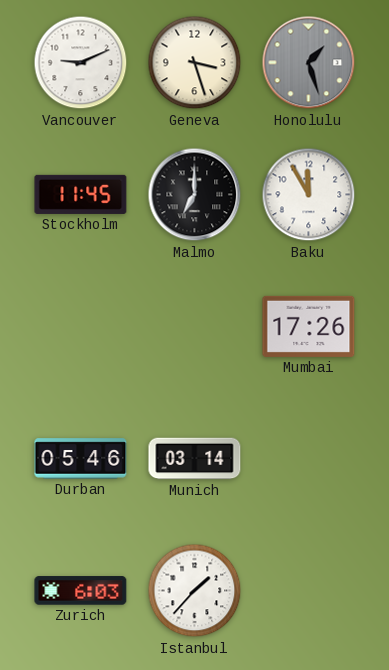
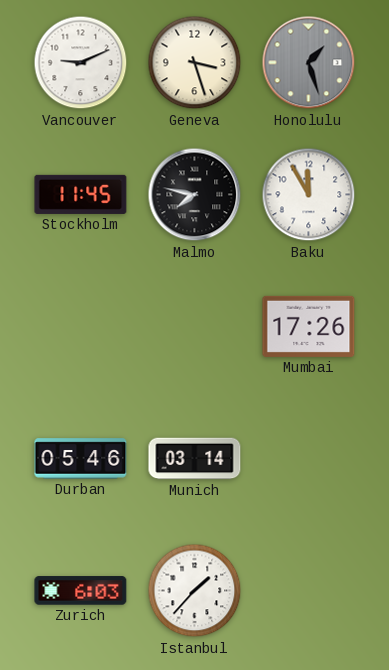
Malmo: 7:00 -> 7:47 (195, 195)
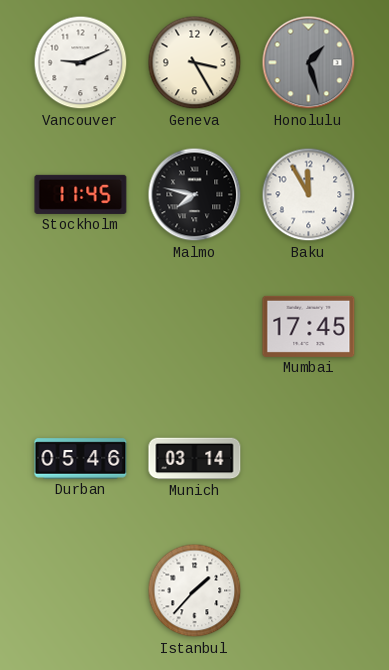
Geneva: 3:27 -> 3:25 (195, 63)
Mumbai: 17:26 -> 17:45 (309, 326)
Zurich: 6:03 -> none (81, 591)
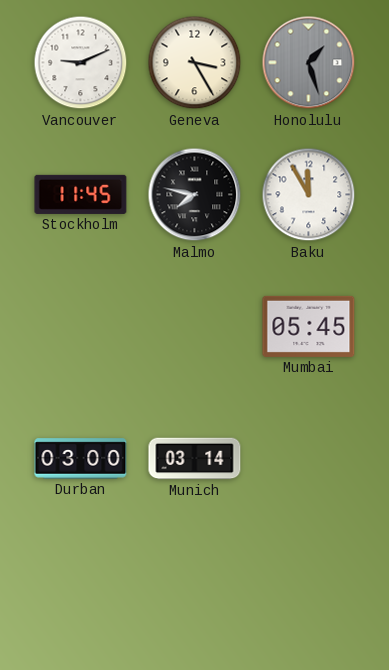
Mumbai: 17:45 -> 05:45 (309, 326)
Durban: 05:46 -> 03:00 (81, 459)
Istanbul: 1:37 -> none (195, 591)
